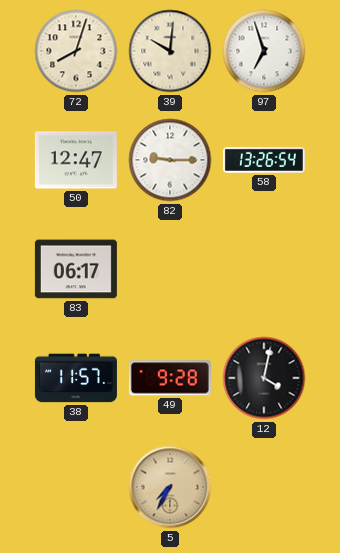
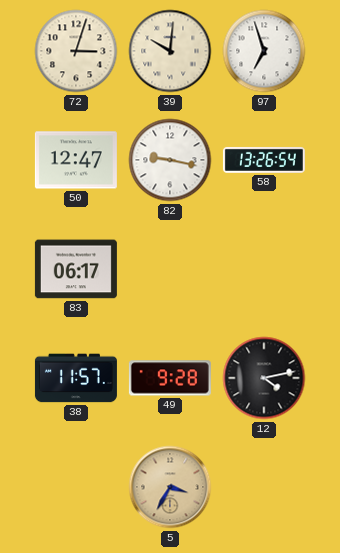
72: 8:03 -> 3:03 (76, 51)
82: 9:15 -> 9:17 (170, 160)
12: 4:02 -> 4:13 (264, 378)
5: 7:35 -> 3:35 (170, 487)
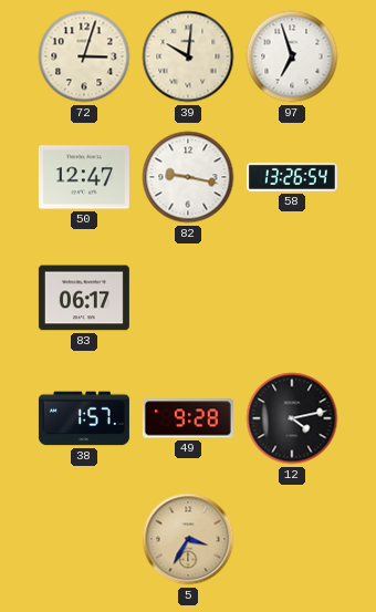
38: 11:57 -> 1:57 (84, 418)
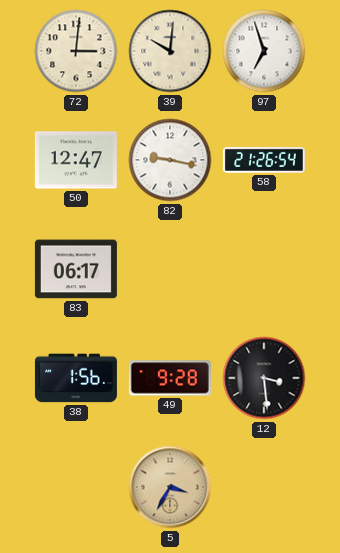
72: 3:03 -> 3:01 (76, 51)
58: 13:26 -> 21:26 (264, 160)
38: 1:57 -> 1:56 (76, 378)
12: 4:13 -> 3:29 (264, 378)
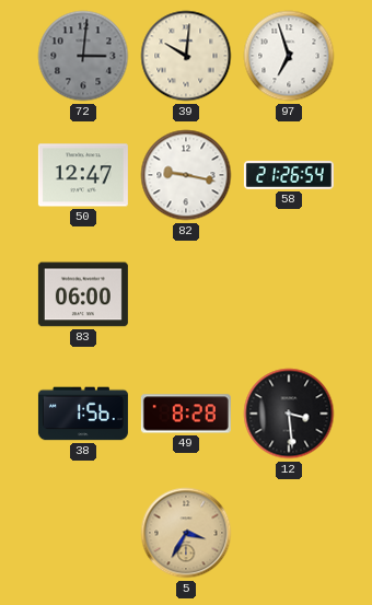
72 dial: cream -> grey (83, 56)
83: 06:17 -> 06:00 (83, 294)
49: 9:28 -> 8:28 (186, 414)
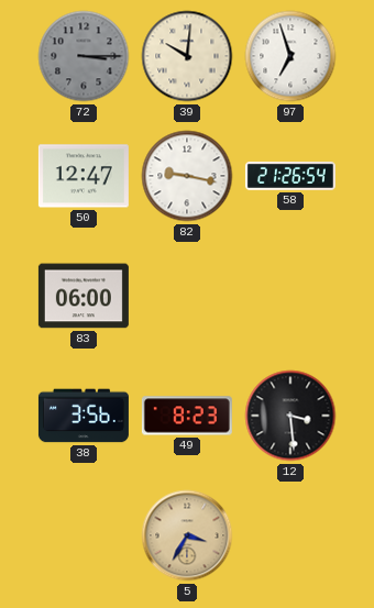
72: 3:01 -> 3:15 (84, 56)
38: 1:56 -> 3:56 (84, 416)
49: 8:28 -> 8:23 (187, 416)
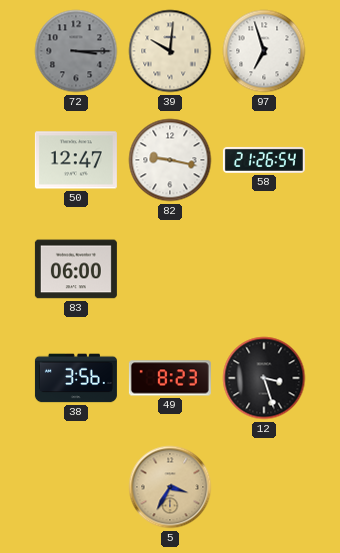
12: 3:29 -> 3:27 (264, 378)
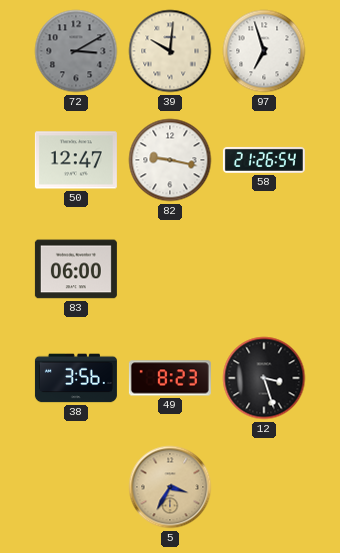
72: 3:15 -> 3:10 (76, 51)
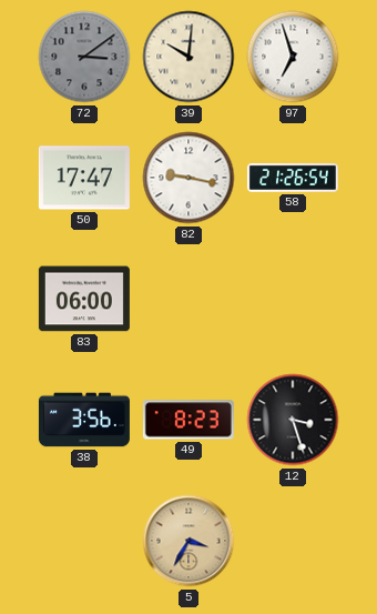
72: 3:10 -> 3:09 (84, 57)
50: 12:47 -> 17:47 (84, 178)
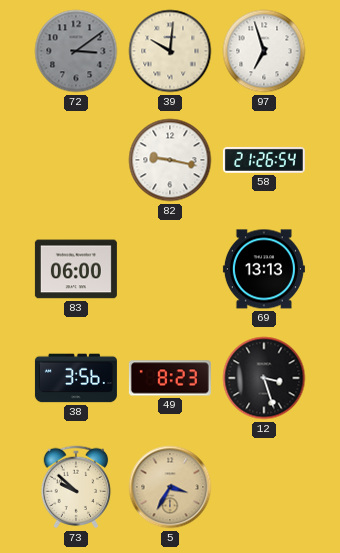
50: 17:47 -> none (84, 178)
69: none -> 13:13 (264, 269)
73: none -> 9:52 (76, 487)
